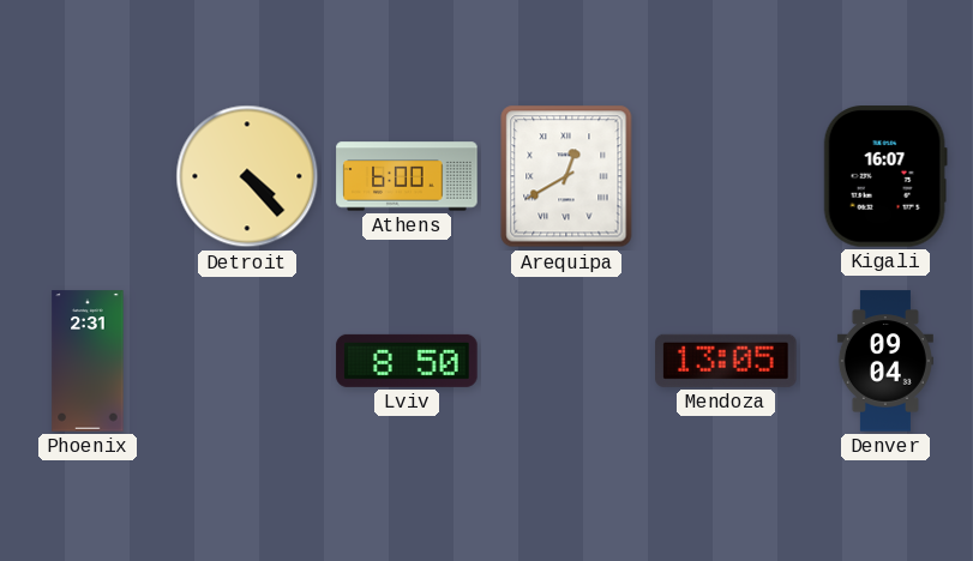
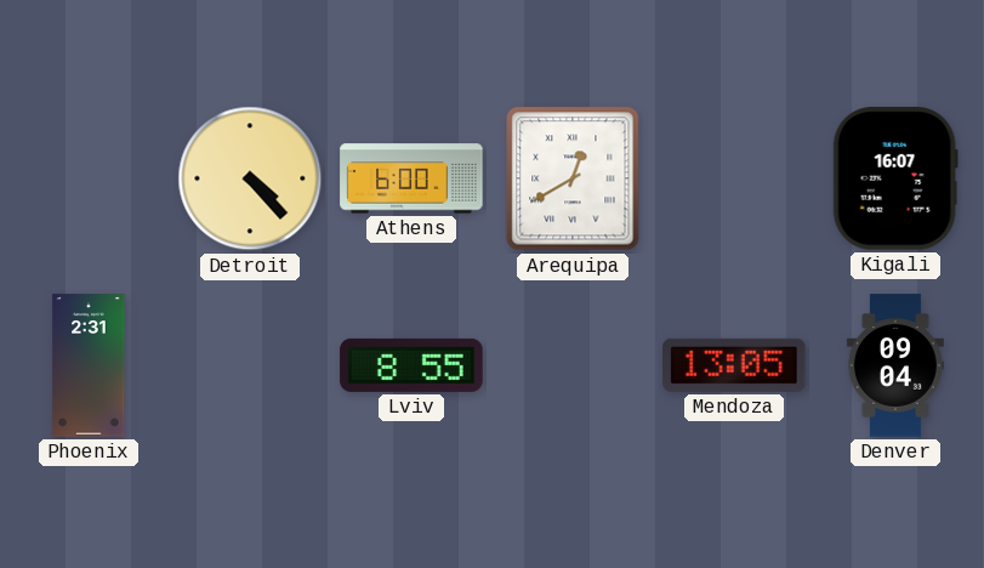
Lviv: 8:50 -> 8:55 (411, 365)
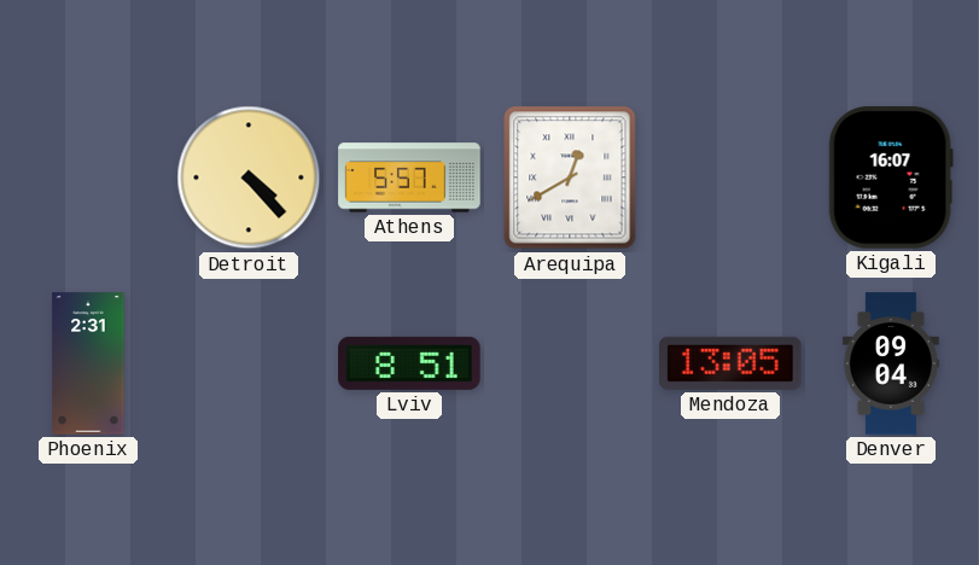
Athens: 6:00 -> 5:57 (409, 177)
Lviv: 8:55 -> 8:51 (409, 363)
